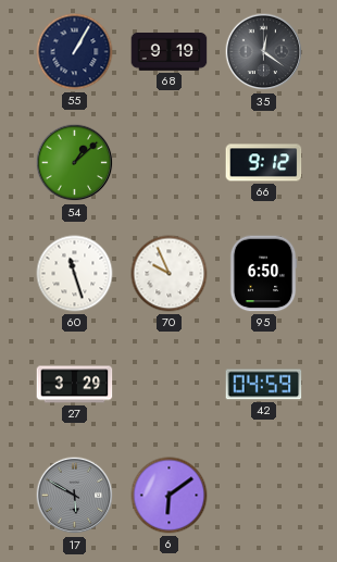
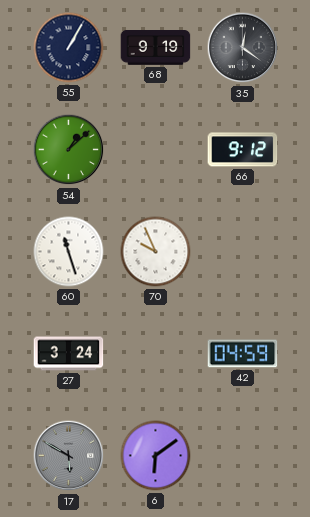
95: 6:50 -> none (263, 274)
27: 3:29 -> 3:24 (69, 354)
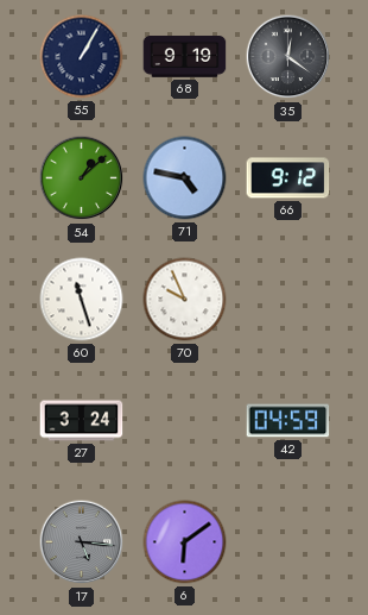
71: none -> 4:47 (185, 178)
17: 5:50 -> 5:16 (82, 542)
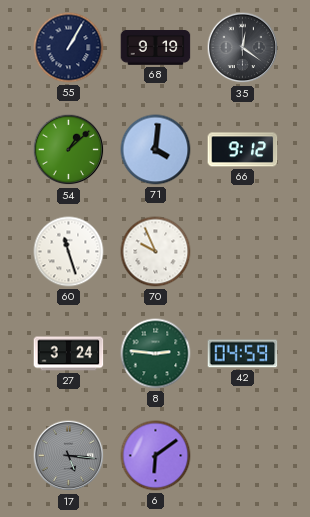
71: 4:47 -> 4:01 (156, 150)
8: none -> 2:46 (156, 354)
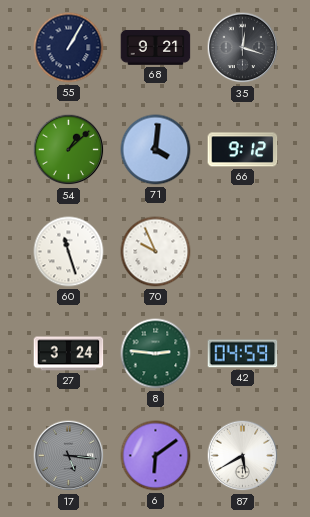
68: 9:19 -> 9:21 (156, 48)
35: 12:21 -> 12:18 (243, 48)
87: none -> 5:40 (243, 456)
